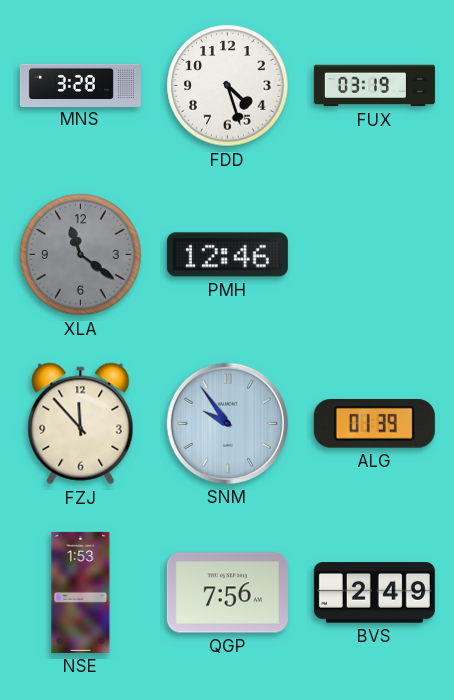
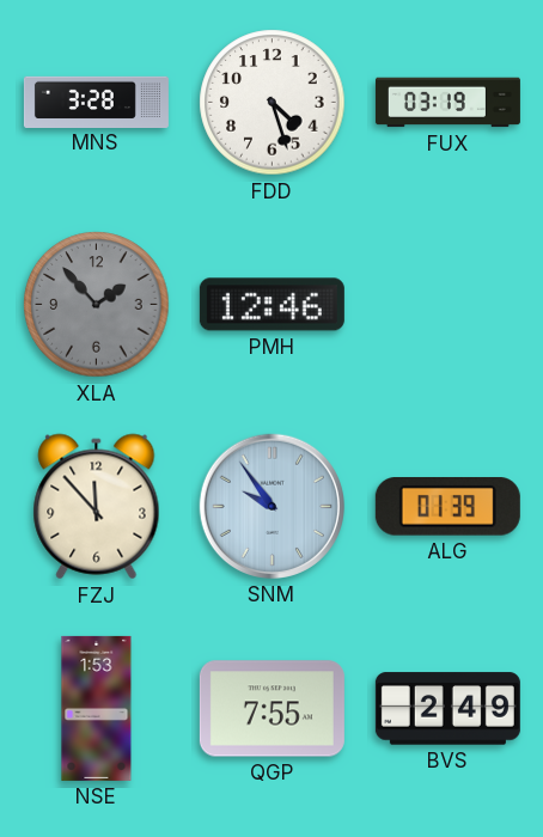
XLA: 11:21 -> 1:53 (97, 305)
QGP: 7:56 -> 7:55 (271, 709)
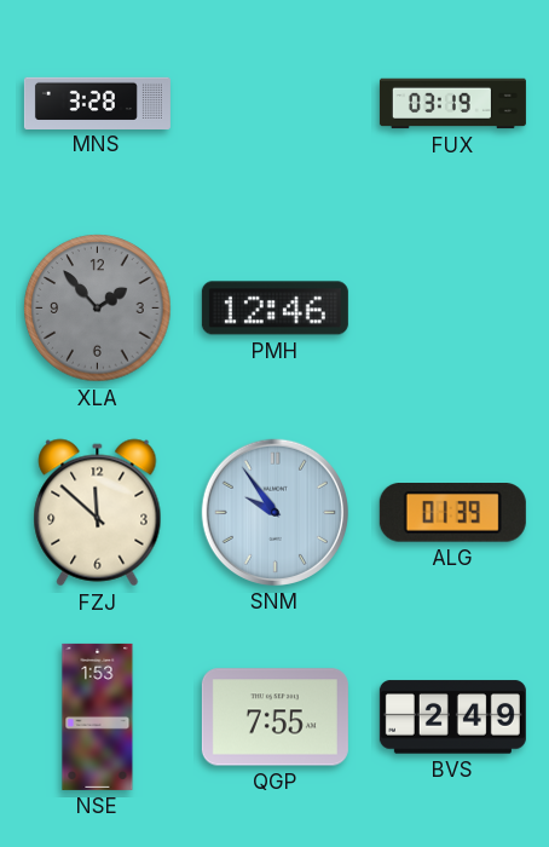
FDD: 4:27 -> none (273, 103)
FZJ: 11:53 -> 11:52 (98, 513)
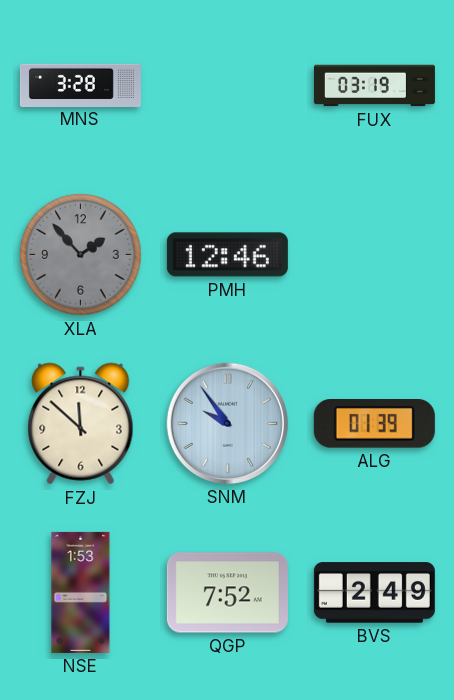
QGP: 7:55 -> 7:52 (227, 593)
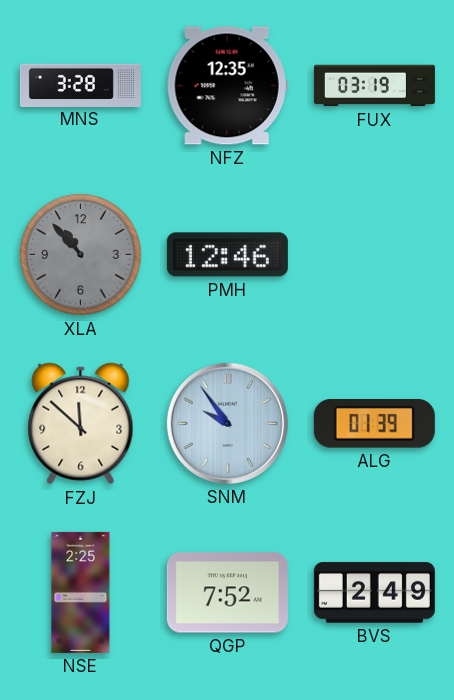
NFZ: none -> 12:35 (227, 86)
XLA: 1:53 -> 10:53 (81, 255)
NSE: 1:53 -> 2:25 (81, 592)
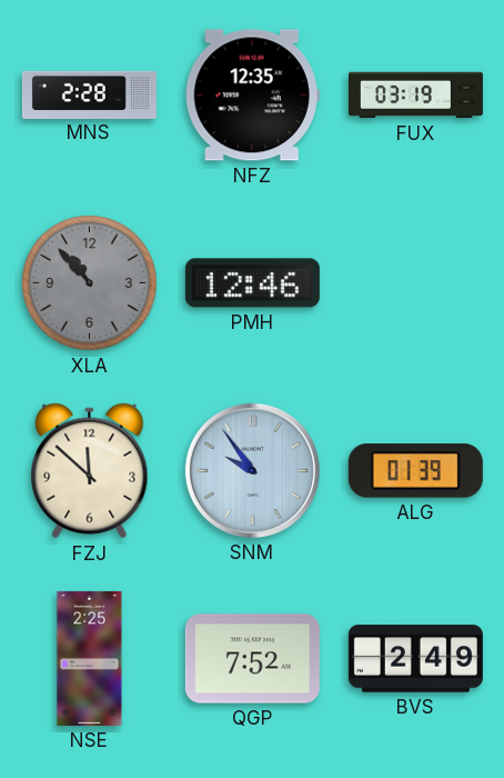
MNS: 3:28 -> 2:28 (89, 94)
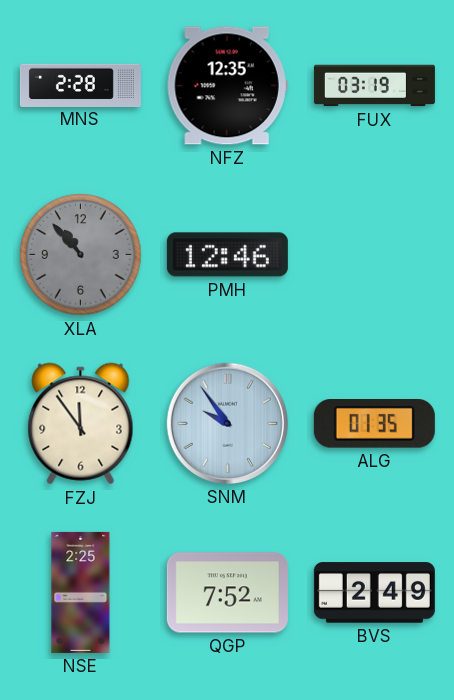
FZJ: 11:52 -> 11:54 (81, 424)
ALG: 01:39 -> 01:35 (374, 424)
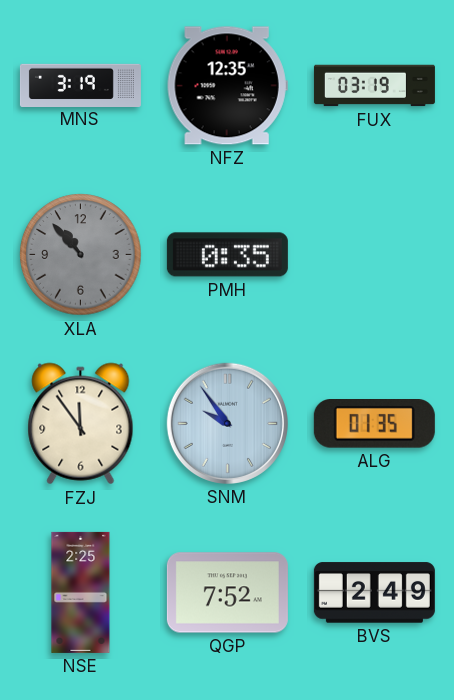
MNS: 2:28 -> 3:19 (80, 85)
PMH: 12:46 -> 0:35 (227, 255)
